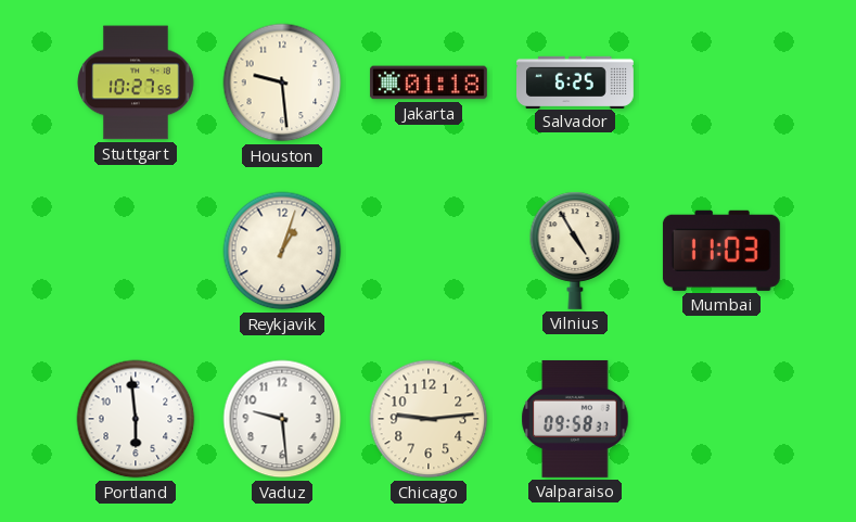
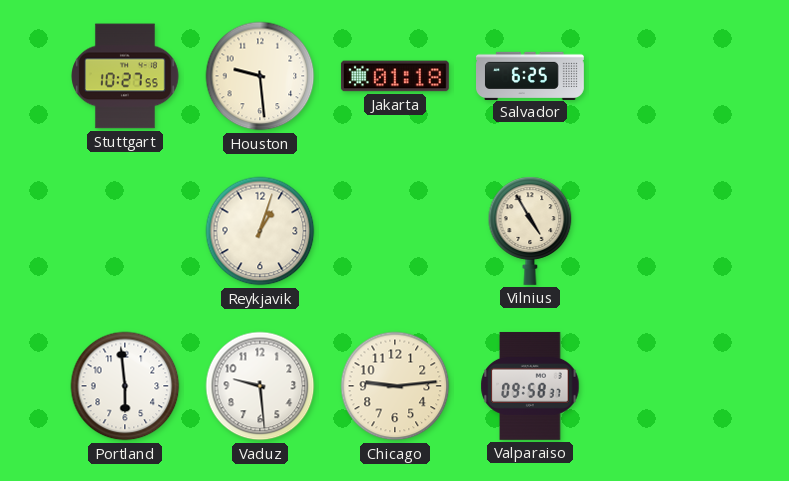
Mumbai: 11:03 -> none (721, 251)
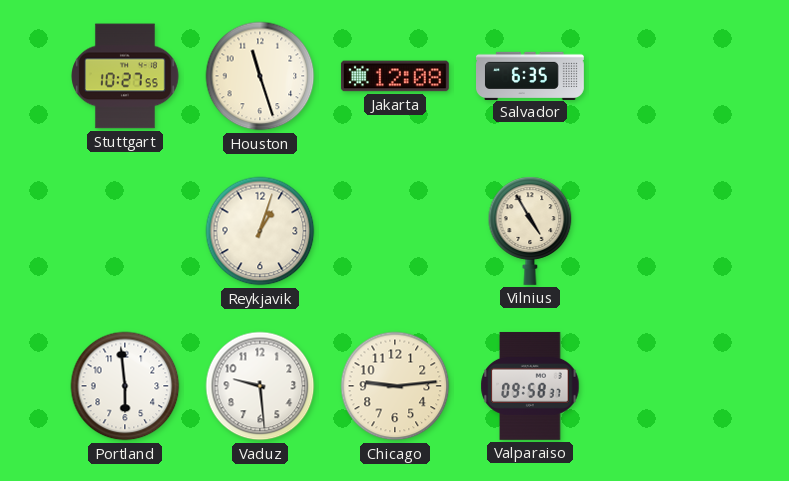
Houston: 9:29 -> 11:27 (260, 76)
Jakarta: 01:18 -> 12:08 (395, 76)
Salvador: 6:25 -> 6:35 (531, 75)
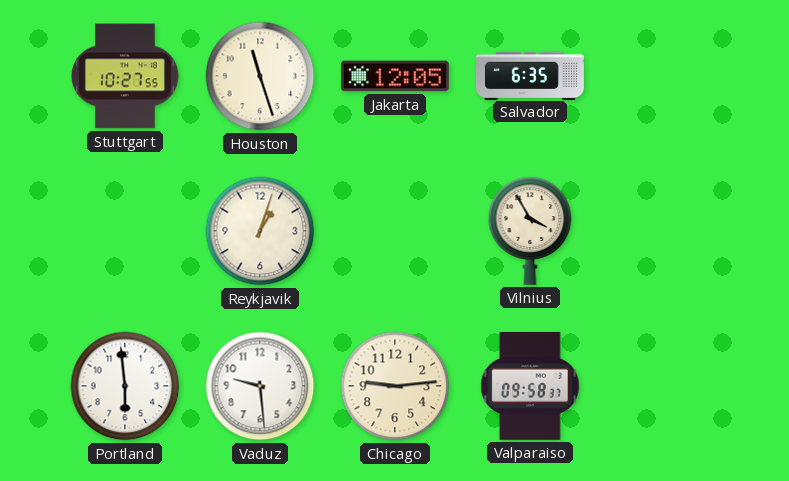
Jakarta: 12:08 -> 12:05 (395, 76)
Vilnius: 4:55 -> 3:55 (530, 231)
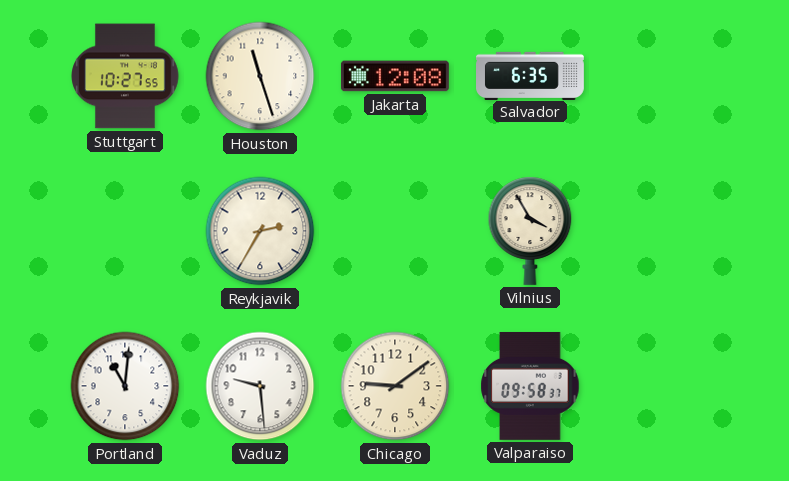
Jakarta: 12:05 -> 12:08 (395, 76)
Reykjavik: 1:03 -> 2:35 (260, 231)
Portland: 5:59 -> 11:01 (125, 386)
Chicago: 9:14 -> 9:09 (395, 386)
